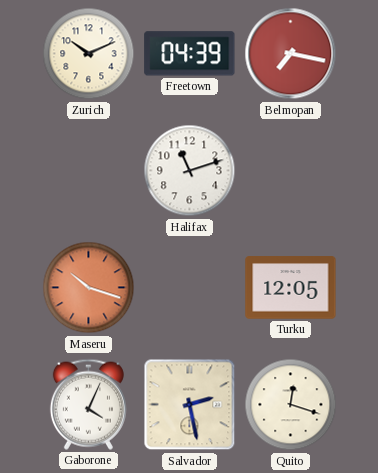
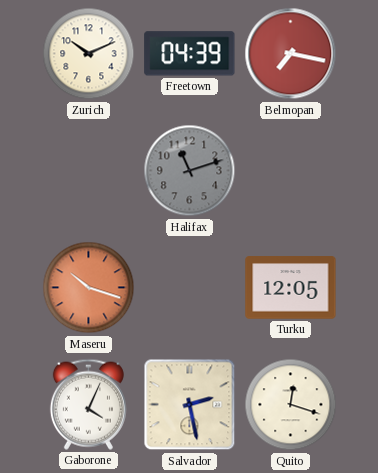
Halifax dial: white -> grey (190, 171)
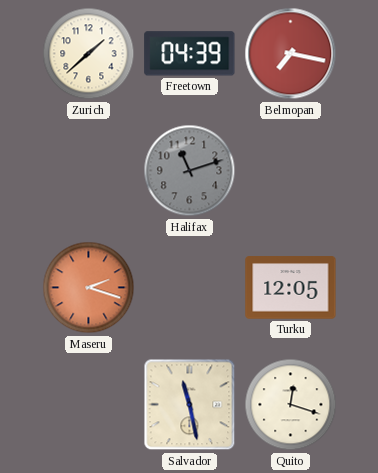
Zurich: 10:11 -> 1:38 (89, 54)
Maseru: 10:18 -> 2:18 (89, 288)
Gaborone: 4:04 -> none (88, 404)
Salvador: 2:28 -> 11:28 (190, 405)
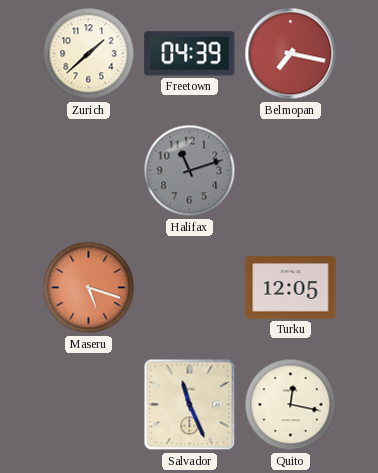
Maseru: 2:18 -> 5:18 (89, 288)
Salvador: 11:28 -> 11:26 (190, 405)
Quito: 12:18 -> 12:17 (291, 405)
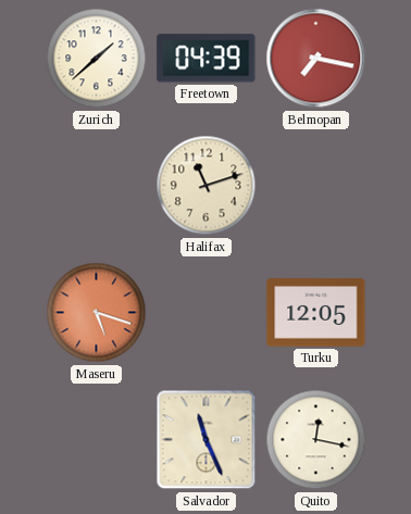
Halifax dial: grey -> cream (207, 186)
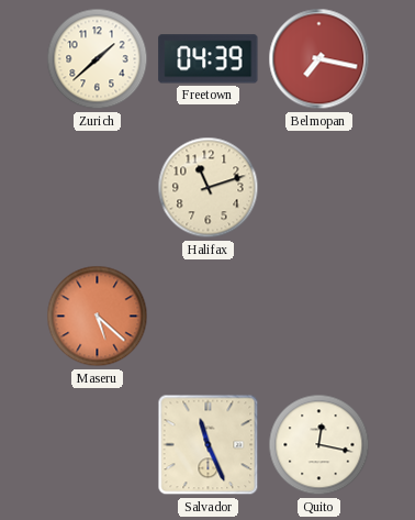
Maseru: 5:18 -> 5:22 (98, 317)
Turku: 12:05 -> none (316, 313)
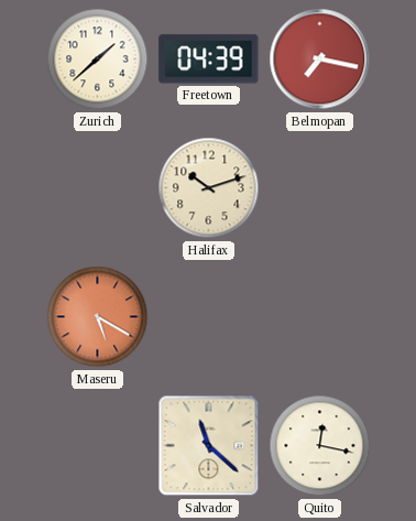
Halifax: 11:12 -> 10:12 (209, 188)
Maseru: 5:22 -> 5:20 (98, 317)
Salvador: 11:26 -> 11:22 (209, 446)
